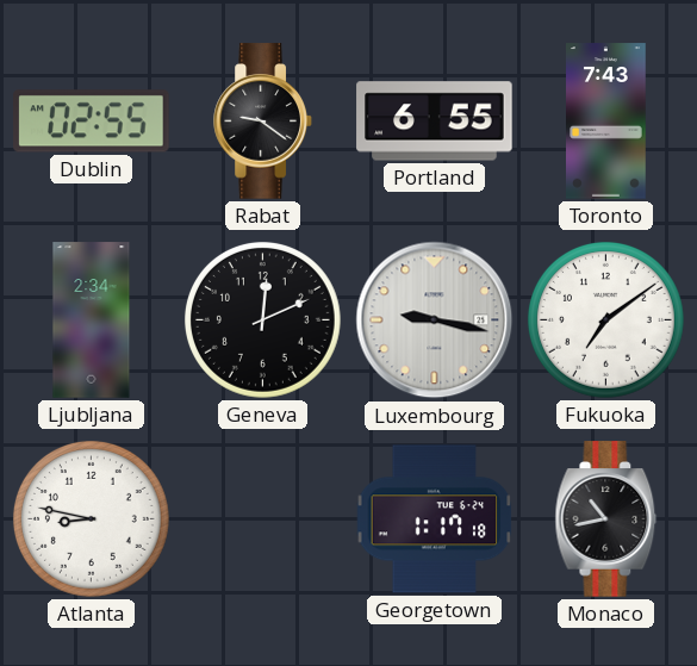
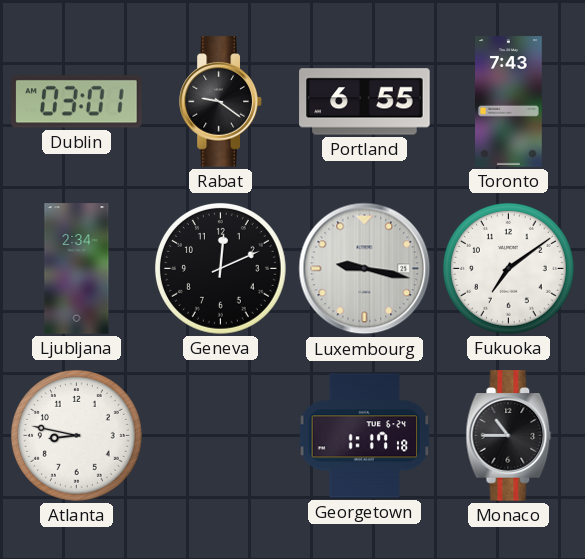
Dublin: 02:55 -> 03:01 (77, 102)
Monaco: 10:43 -> 10:45 (509, 436)
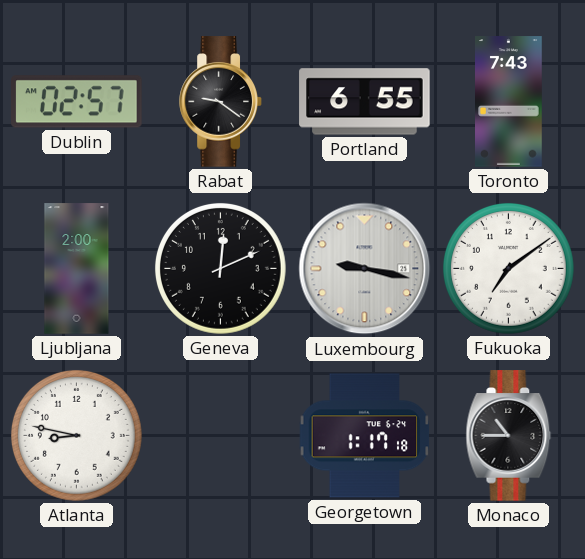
Dublin: 03:01 -> 02:57 (77, 102)
Ljubljana: 2:34 -> 2:00 (77, 269)
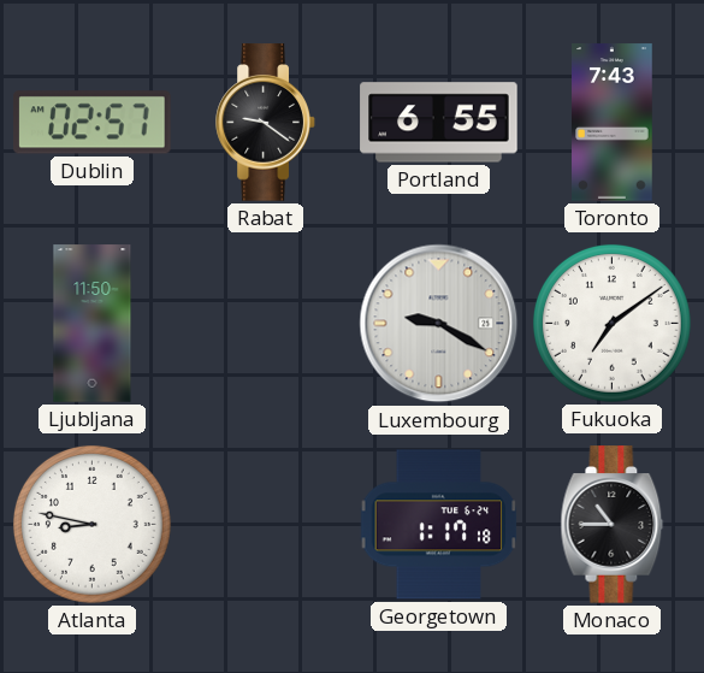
Ljubljana: 2:00 -> 11:50 (93, 324)
Geneva: 12:11 -> none (220, 268)
Luxembourg: 9:17 -> 9:20 (439, 324)
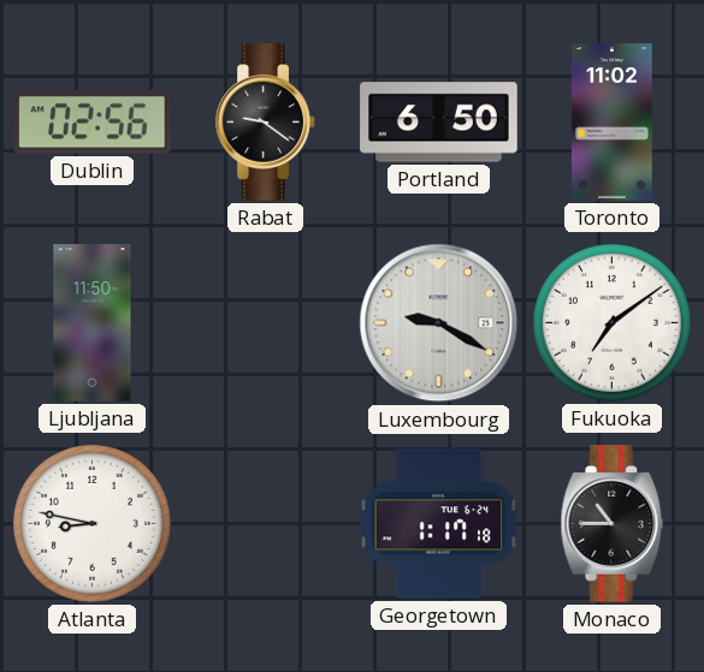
Dublin: 02:57 -> 02:56 (93, 123)
Portland: 6:55 -> 6:50 (439, 123)
Toronto: 7:43 -> 11:02 (613, 123)
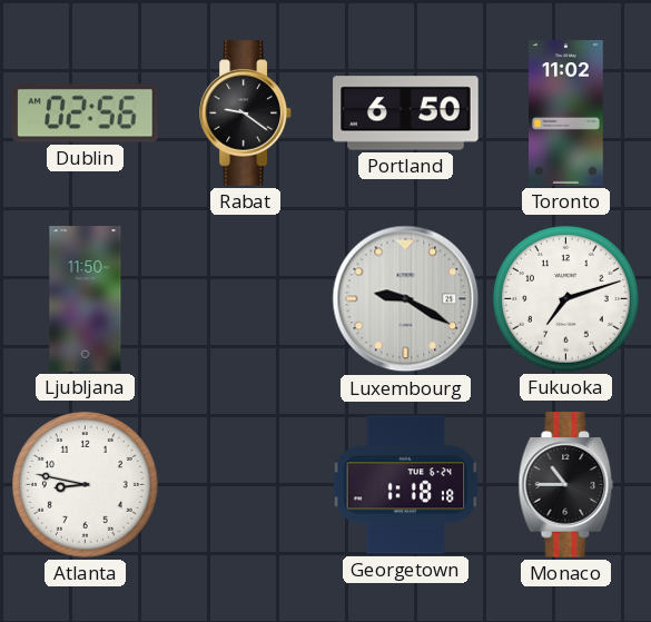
Fukuoka: 7:09 -> 7:12 (565, 298)
Georgetown: 1:17 -> 1:18 (406, 485)
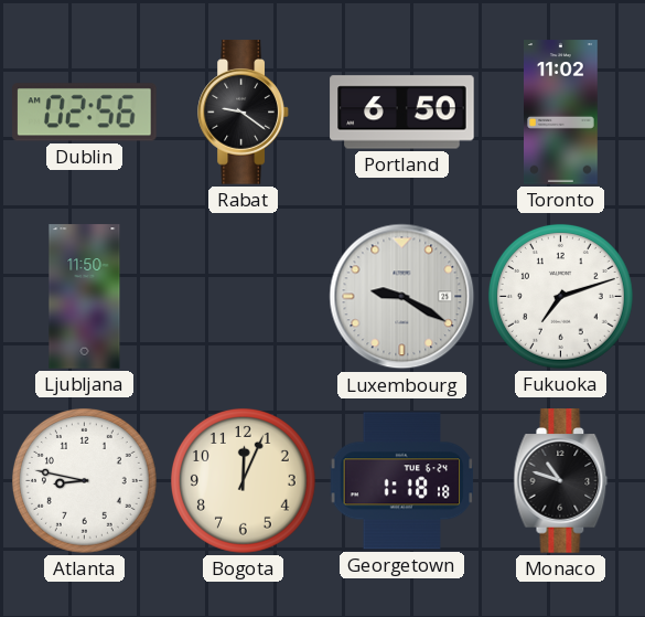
Bogota: none -> 12:04 (243, 480)
Monaco: 10:45 -> 10:48 (561, 481)
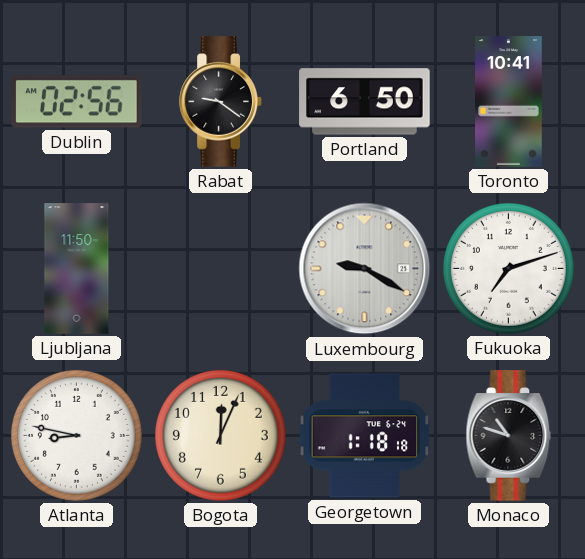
Toronto: 11:02 -> 10:41 (509, 102)
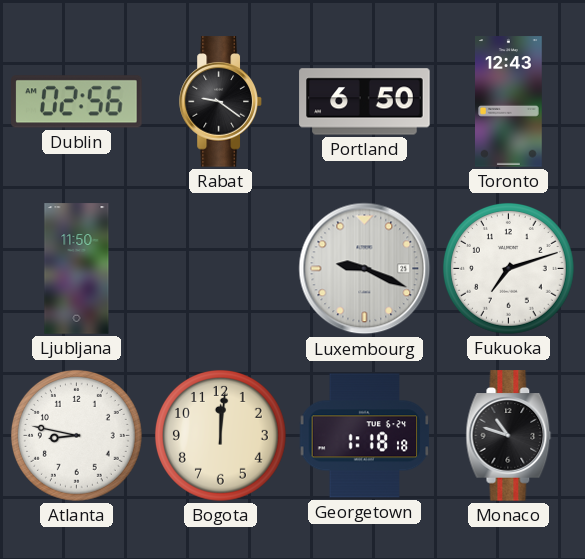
Toronto: 10:41 -> 12:43 (509, 102)
Luxembourg: 9:20 -> 9:19 (365, 269)
Bogota: 12:04 -> 12:01 (220, 435)
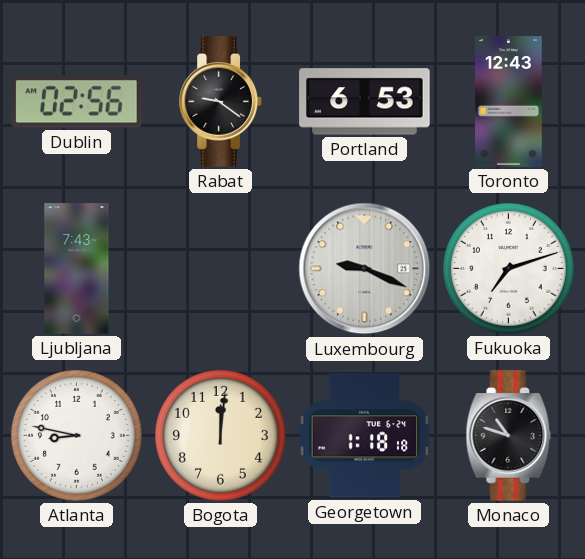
Portland: 6:50 -> 6:53 (365, 102)
Ljubljana: 11:50 -> 7:43 (77, 269)
